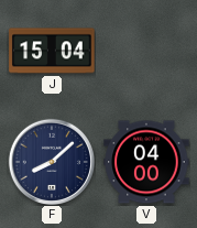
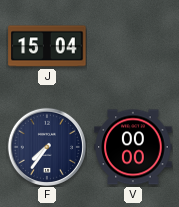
F: 8:08 -> 7:36 (46, 146)
V: 04:00 -> 00:00 (133, 147)
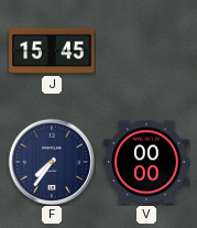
J: 15:04 -> 15:45 (52, 51)
